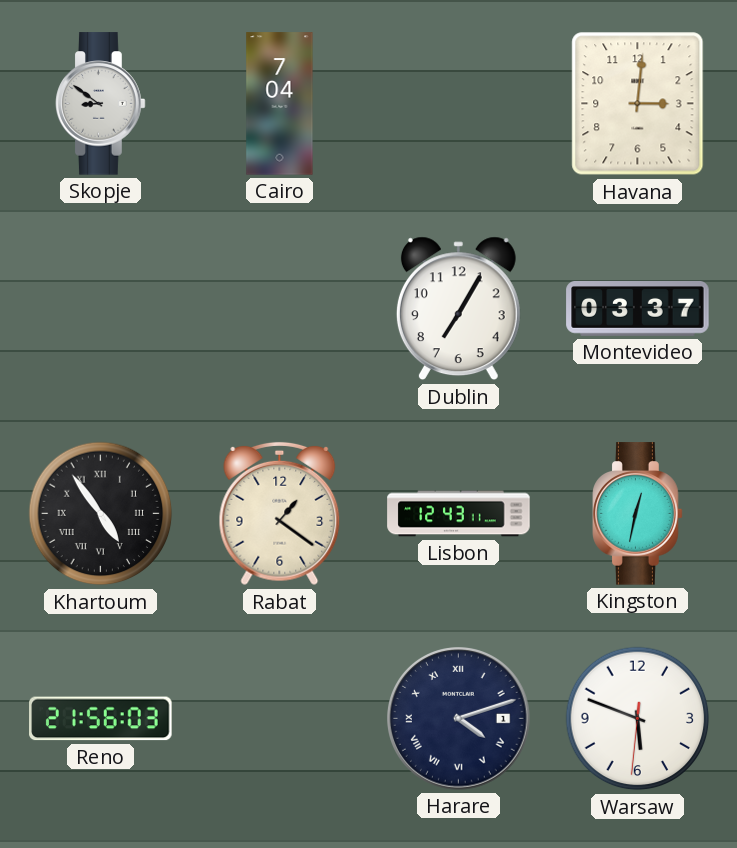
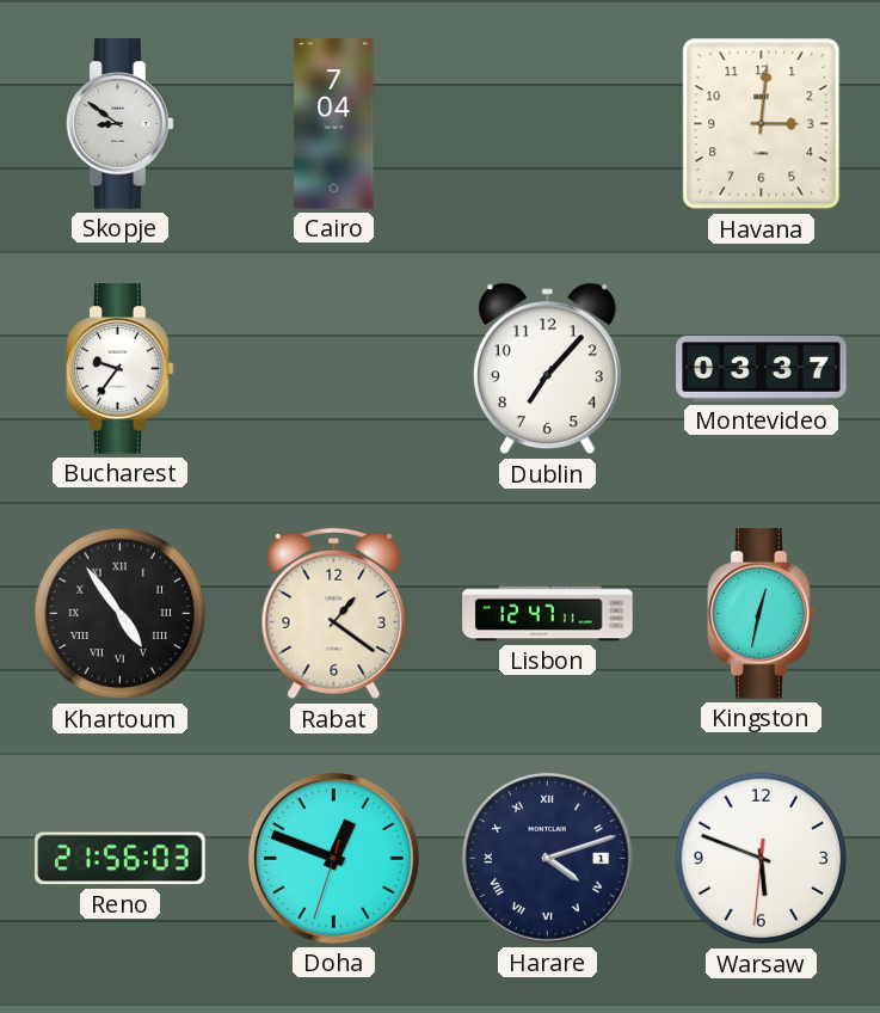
Bucharest: none -> 9:36 (121, 369)
Dublin: 7:05 -> 7:07 (547, 369)
Lisbon: 12:43 -> 12:47 (548, 614)
Doha: none -> 12:48 (334, 859)
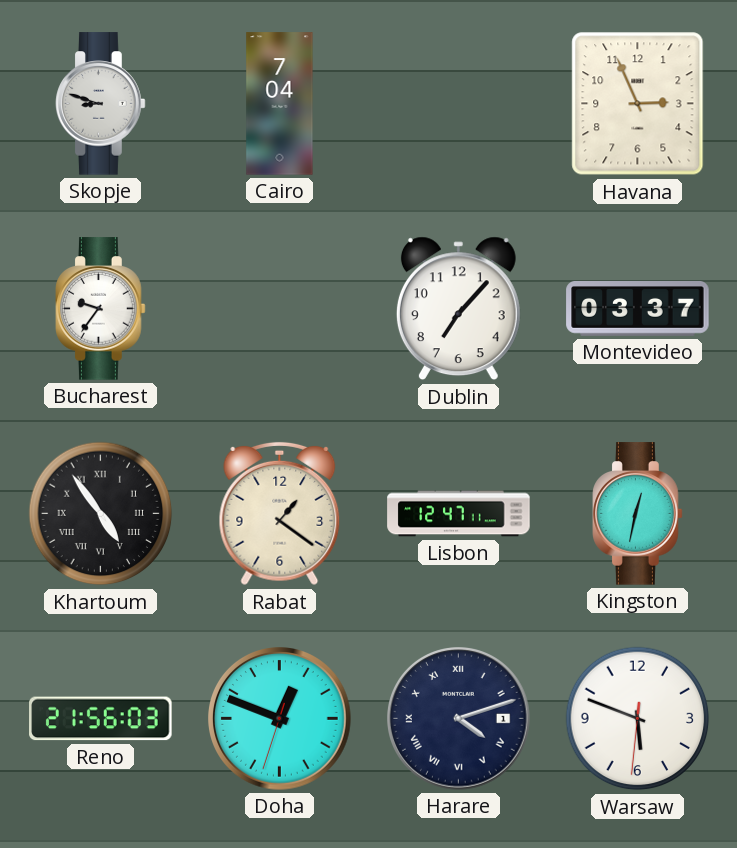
Skopje: 8:51 -> 8:48 (101, 104)
Havana: 3:01 -> 2:56 (638, 104)
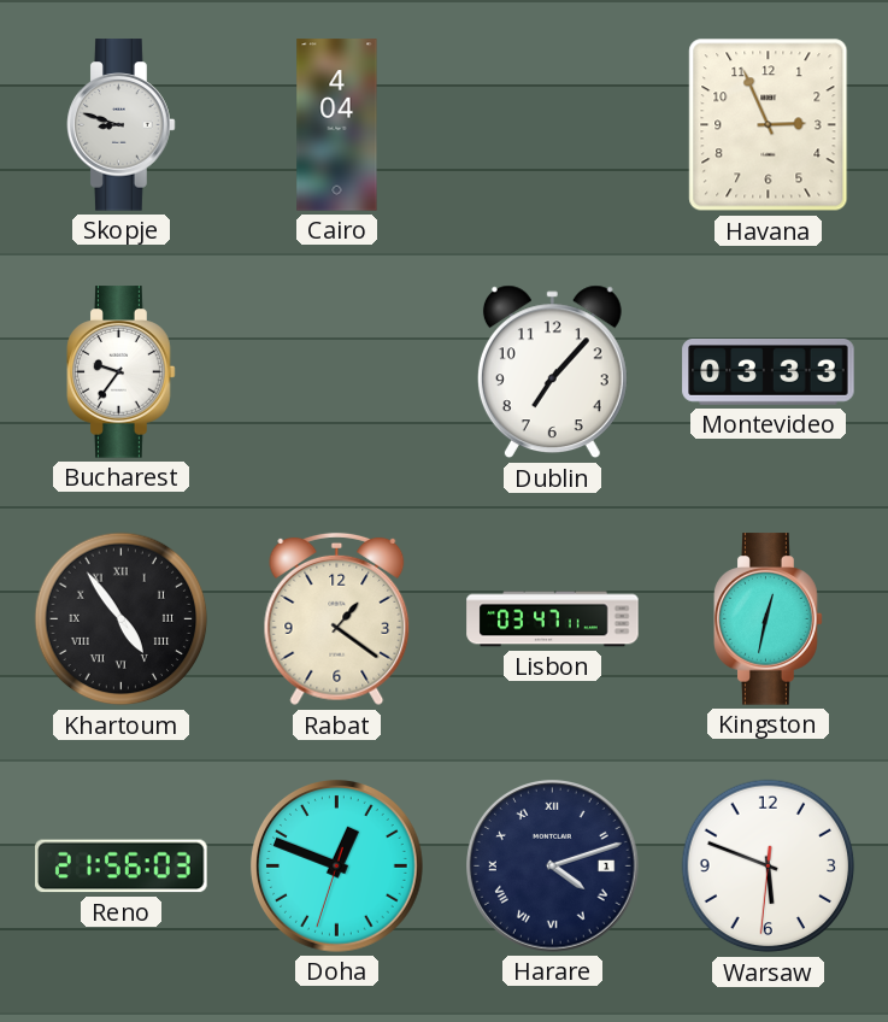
Cairo: 7:04 -> 4:04 (337, 125)
Montevideo: 03:37 -> 03:33 (769, 372)
Lisbon: 12:47 -> 03:47 (553, 619)
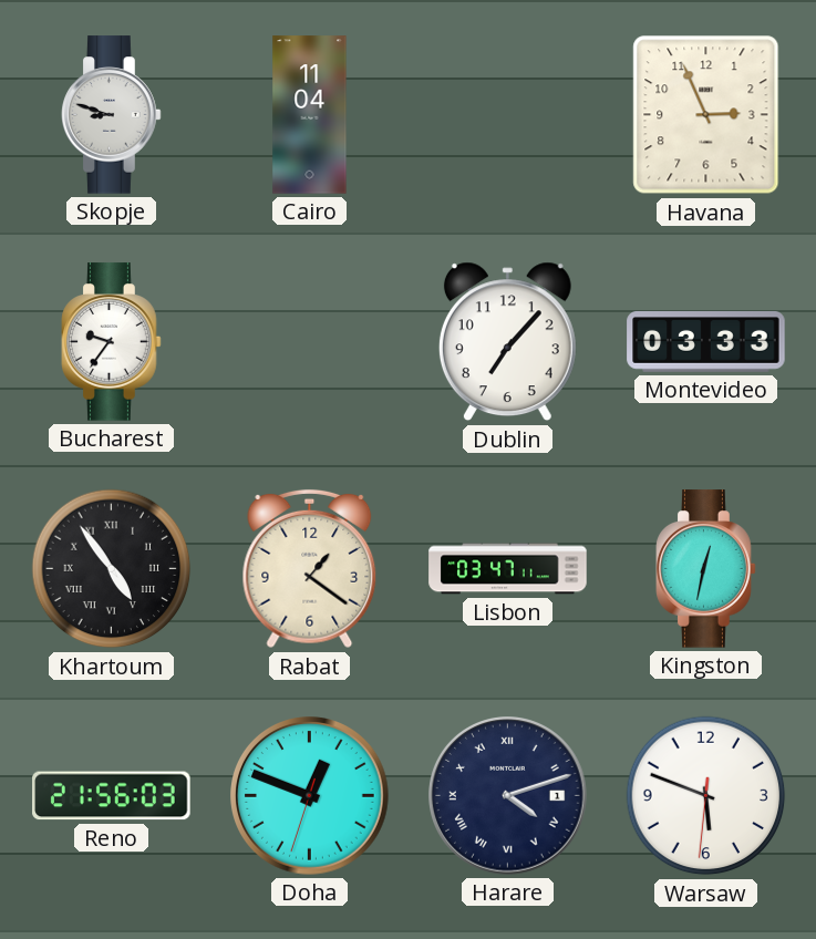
Cairo: 4:04 -> 11:04 (310, 115)
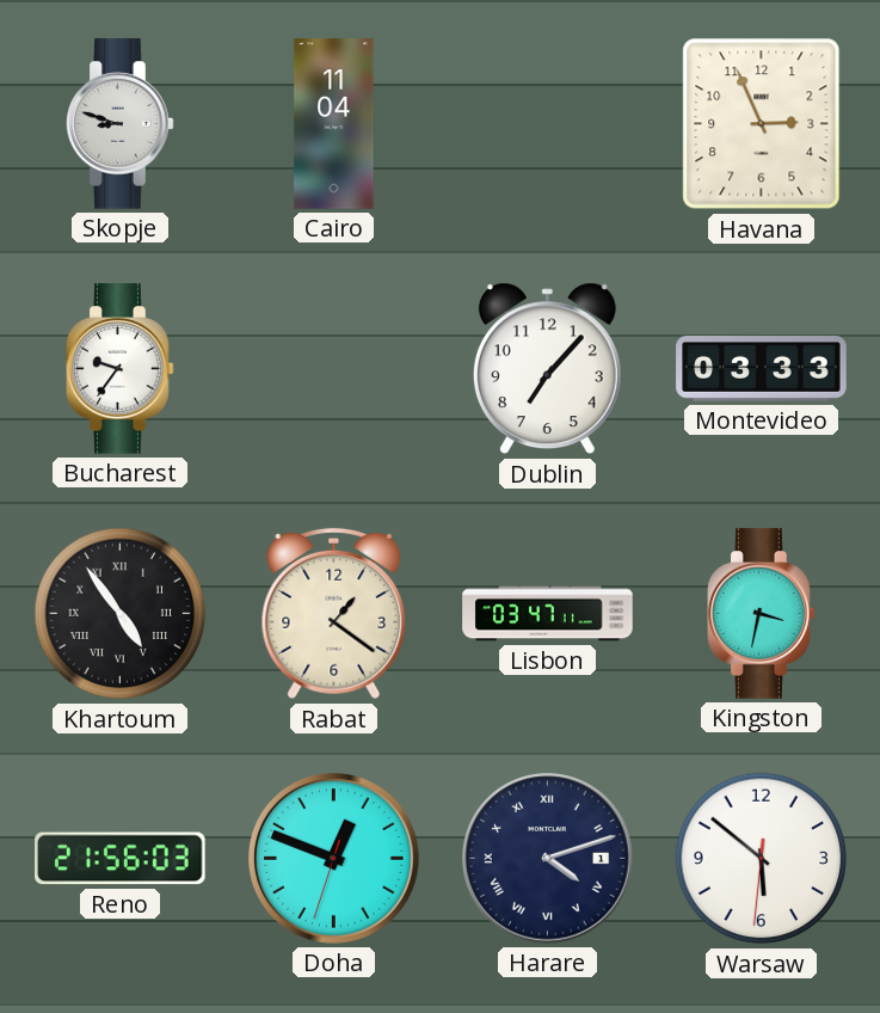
Kingston: 12:32 -> 3:32 (762, 614)
Warsaw: 5:48 -> 5:51 (762, 859)
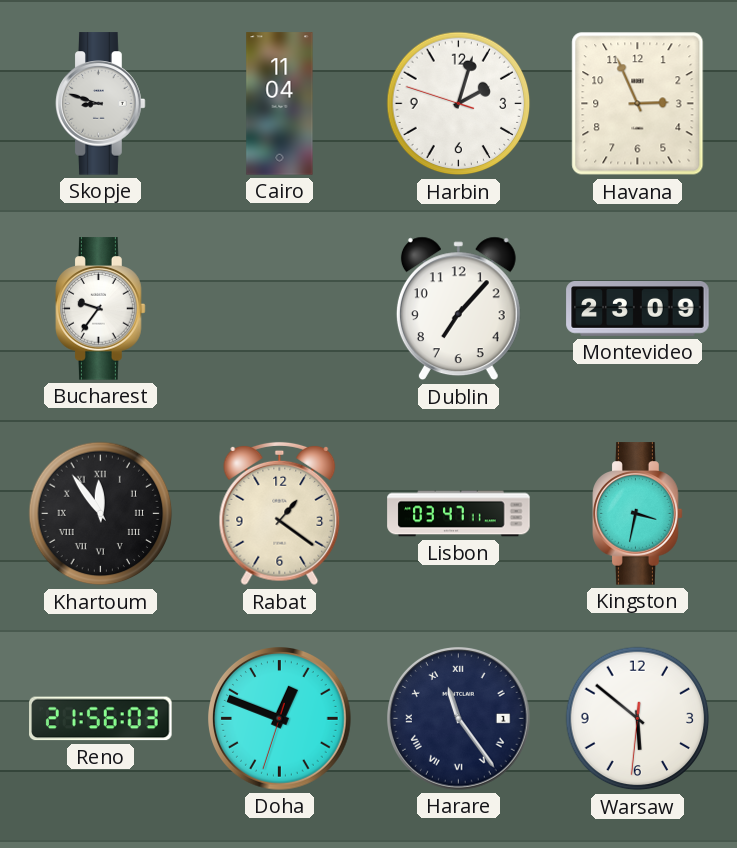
Harbin: none -> 2:02 (459, 104)
Montevideo: 03:33 -> 23:09 (638, 309)
Khartoum: 4:54 -> 11:54 (101, 514)
Harare: 4:12 -> 11:24 (459, 719)
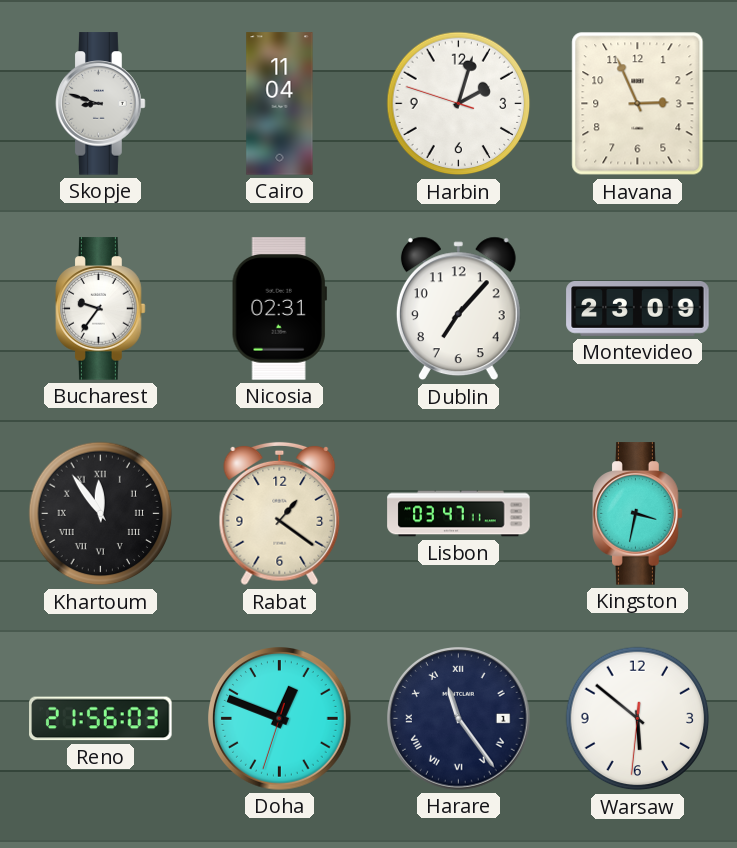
Nicosia: none -> 02:31 (279, 309)
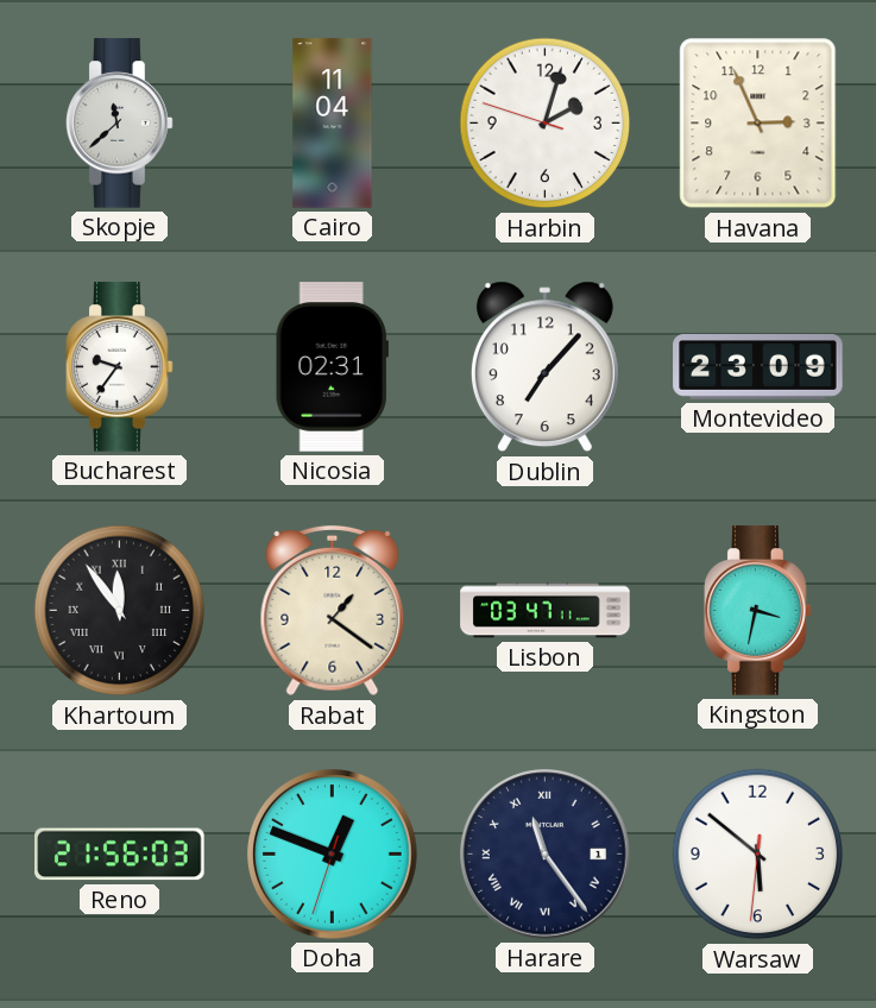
Skopje: 8:48 -> 11:38 (120, 124)
